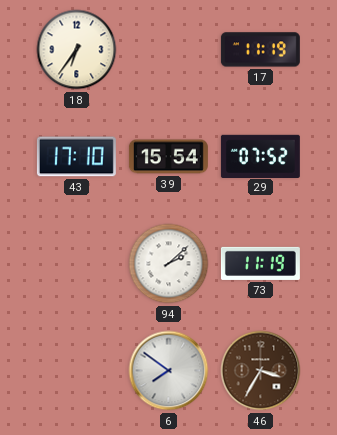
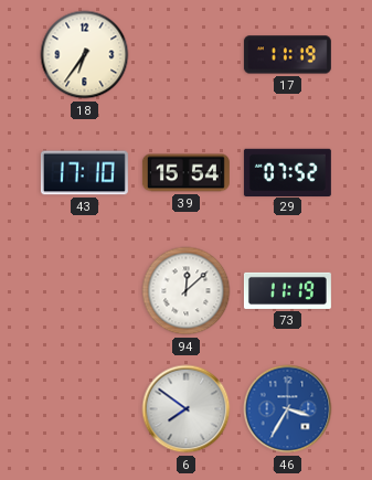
94: 2:08 -> 12:08 (187, 291)
46 dial: brown -> blue (288, 409)
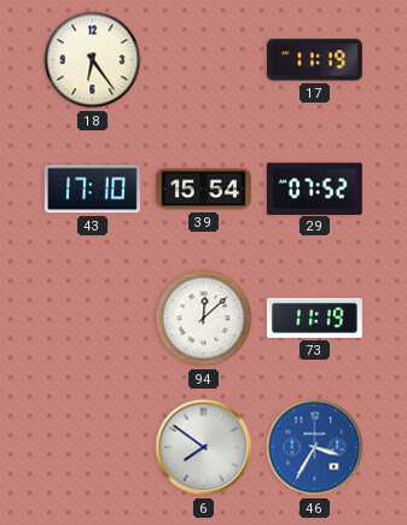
18: 6:36 -> 6:24 (93, 60)
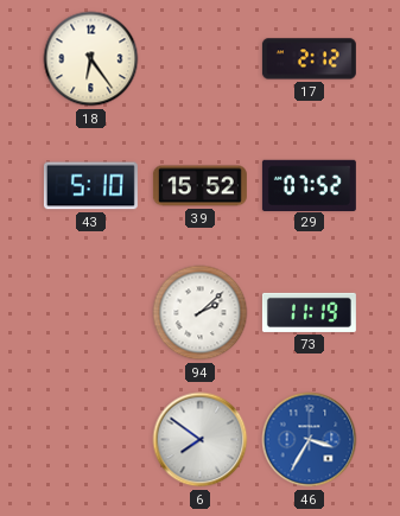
17: 11:19 -> 2:12 (309, 59)
43: 17:10 -> 5:10 (90, 186)
39: 15:54 -> 15:52 (199, 186)
94: 12:08 -> 2:08 (201, 313)
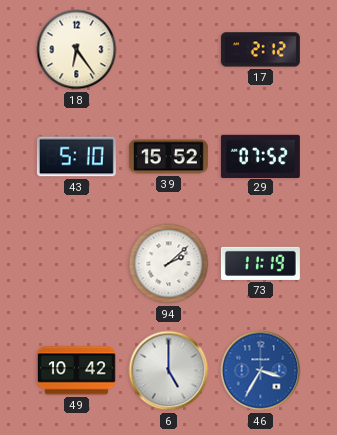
49: none -> 10:42 (76, 371)
6: 7:51 -> 5:00 (169, 371)
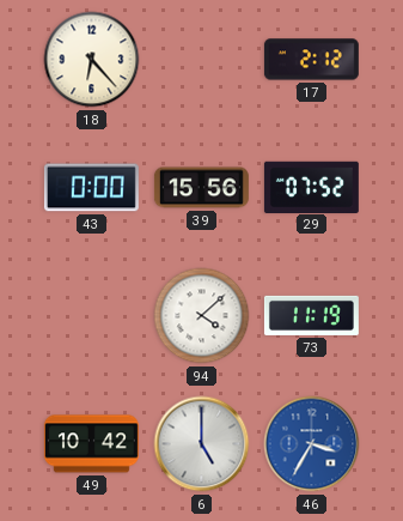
18: 6:24 -> 6:23 (92, 60)
43: 5:10 -> 0:00 (91, 188)
39: 15:52 -> 15:56 (201, 188)
94: 2:08 -> 4:08 (202, 316)
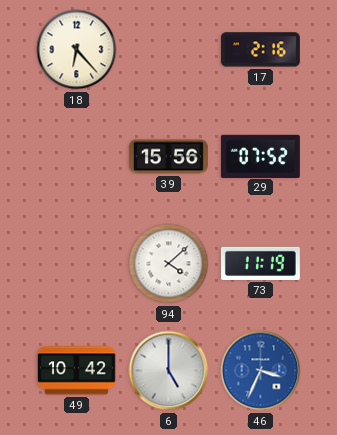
17: 2:12 -> 2:16 (260, 50)
43: 0:00 -> none (91, 188)
46: 3:35 -> 3:34 (261, 371)
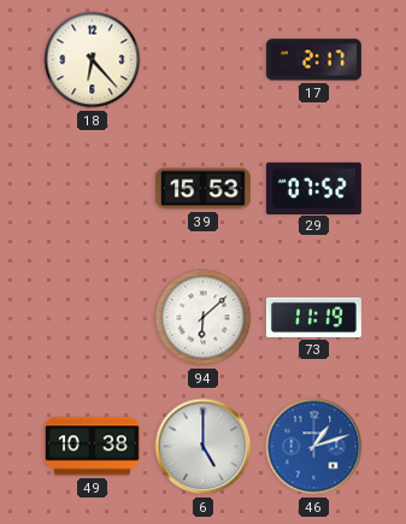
17: 2:16 -> 2:17 (313, 60)
39: 15:56 -> 15:53 (202, 189)
94: 4:08 -> 6:08 (204, 318)
49: 10:42 -> 10:38 (92, 447)
46: 3:34 -> 1:12 (314, 447)
